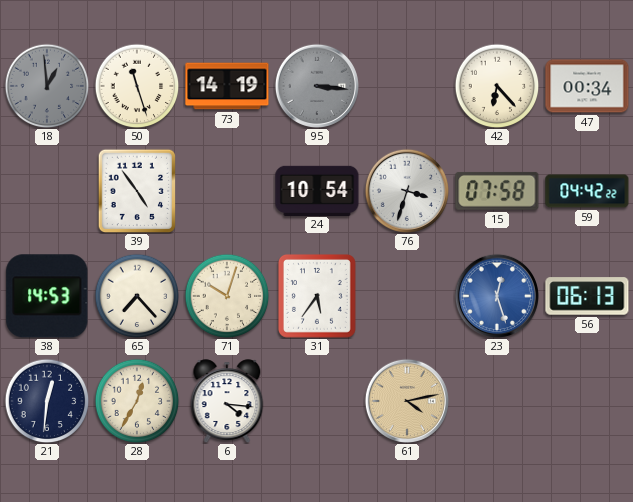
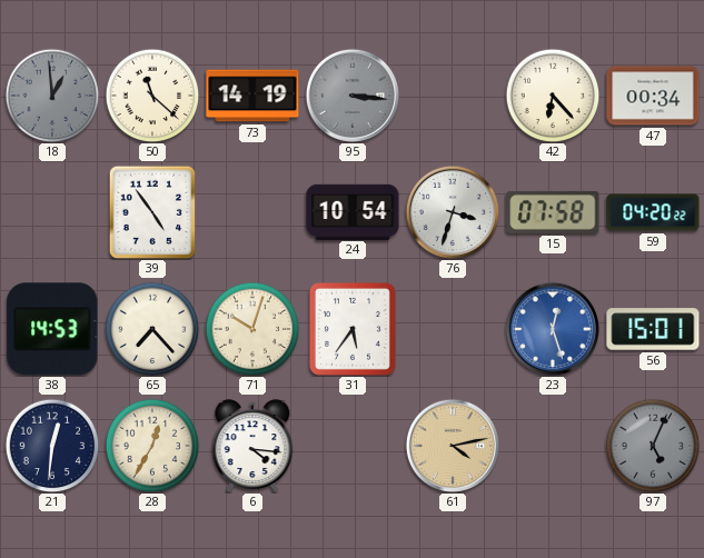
50: 11:27 -> 11:22 (152, 96)
59: 04:42 -> 04:20 (653, 212)
56: 06:13 -> 15:01 (653, 329)
97: none -> 5:04 (653, 446)
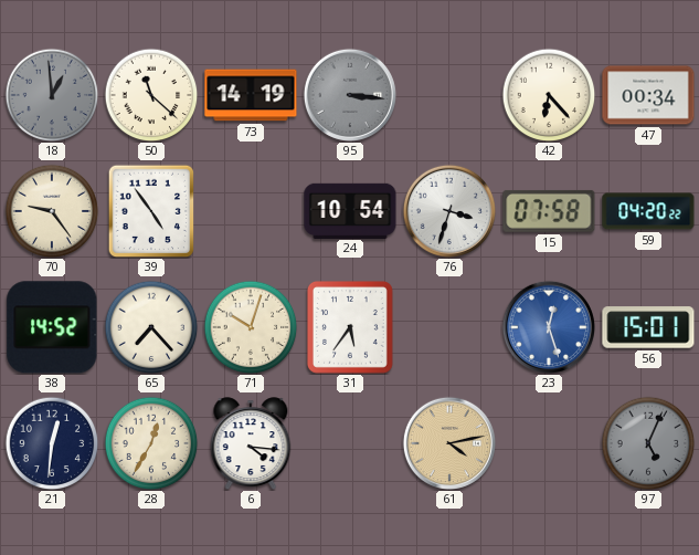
70: none -> 9:24 (52, 211)
38: 14:53 -> 14:52 (52, 327)
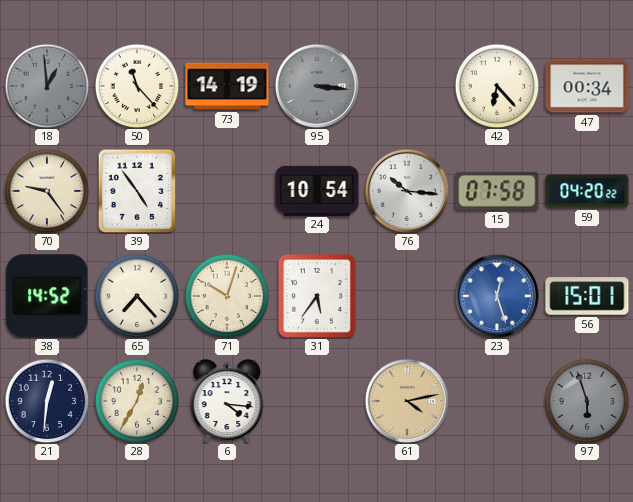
50: 11:22 -> 11:23 (137, 86)
76: 3:33 -> 10:16 (406, 190)
97: 5:04 -> 5:57 (587, 401)
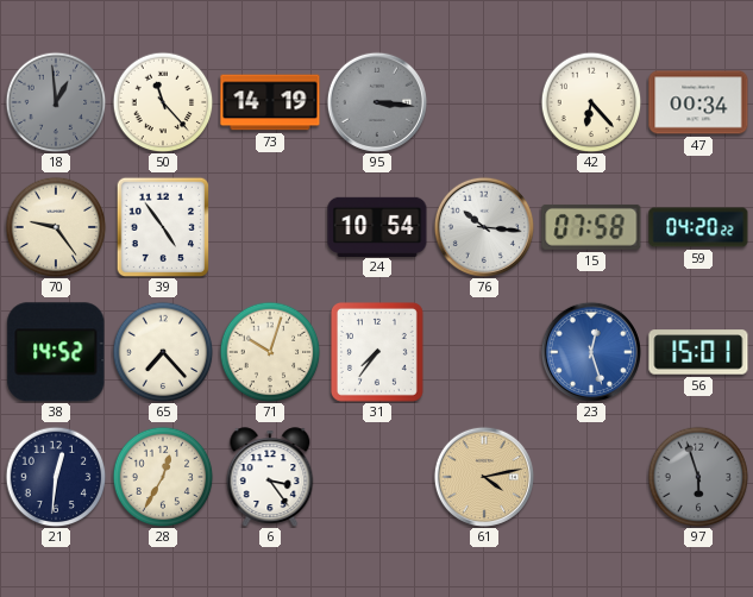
31: 5:36 -> 7:36 (377, 352)
6: 4:16 -> 3:24 (270, 477)
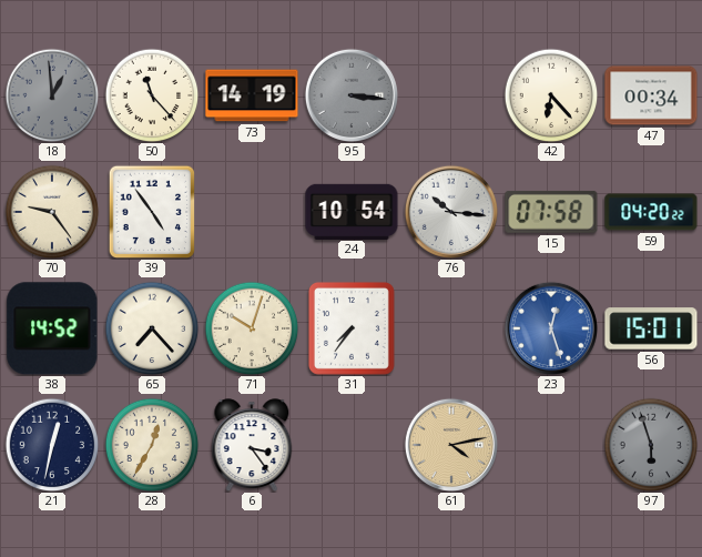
21: 12:31 -> 12:32 (52, 445)
